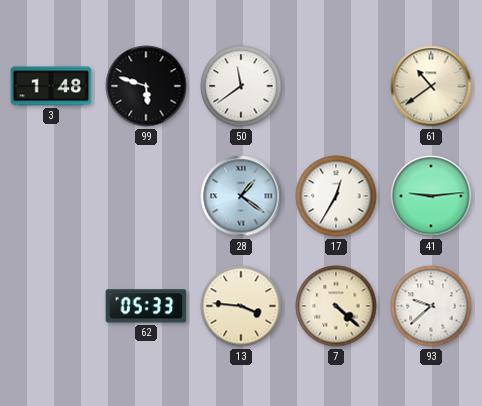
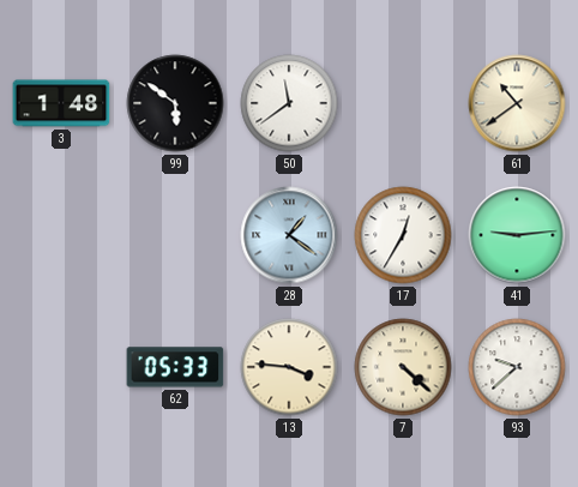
99: 5:48 -> 5:51 (175, 103)
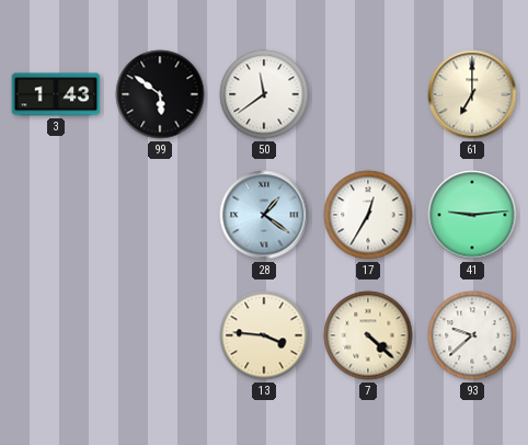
3: 1:48 -> 1:43 (56, 94)
61: 10:39 -> 7:00 (472, 94)
62: 05:33 -> none (175, 367)
